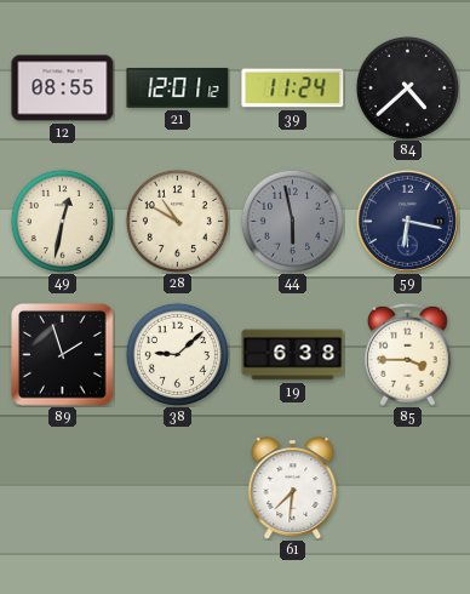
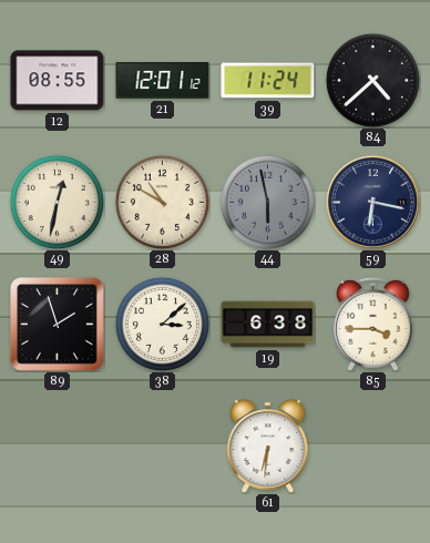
38: 9:08 -> 3:08 (162, 324)
61: 7:31 -> 6:31 (268, 445)
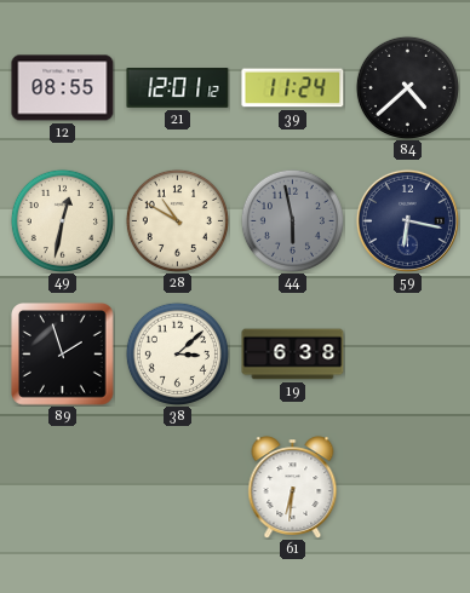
85: 3:45 -> none (372, 324)
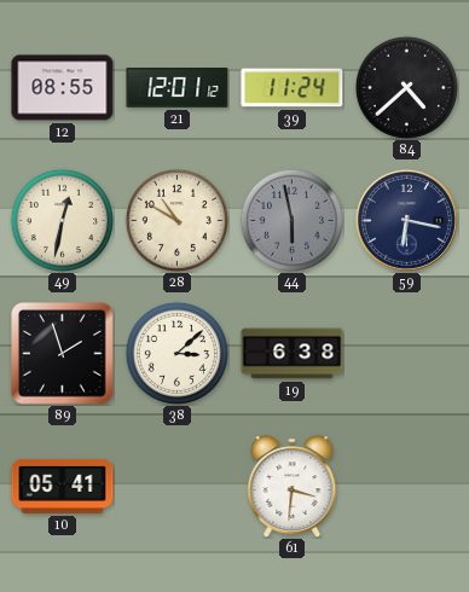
10: none -> 05:41 (63, 486)
61: 6:31 -> 3:31 (293, 486)
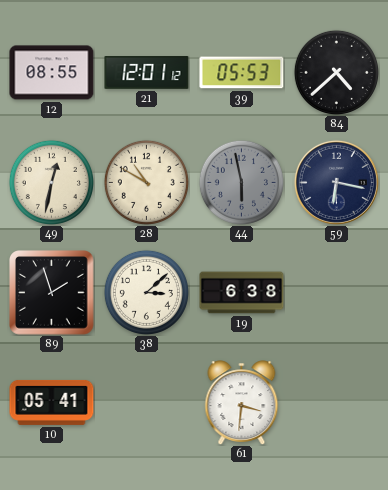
39: 11:24 -> 05:53 (242, 73)
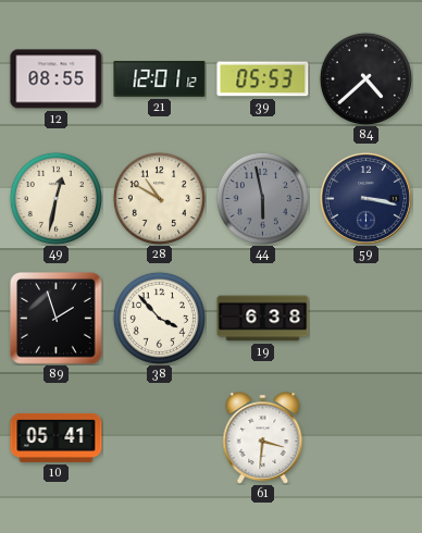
59: 6:17 -> 3:17 (365, 198)
38: 3:08 -> 3:53 (159, 318)
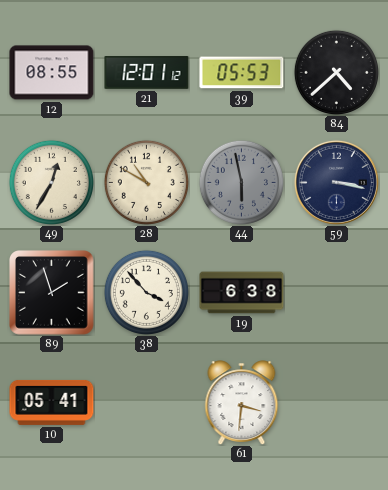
49: 12:32 -> 12:35 (51, 182)
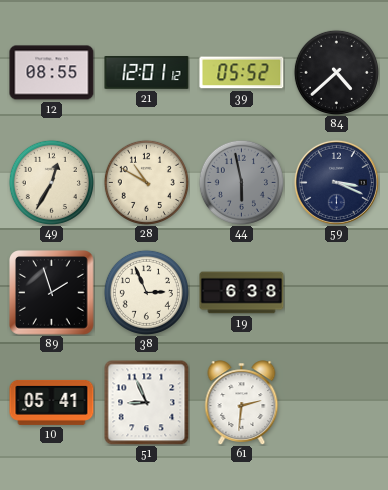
39: 05:53 -> 05:52 (242, 73)
59: 3:17 -> 3:19 (336, 182)
38: 3:53 -> 2:56 (146, 292)
51: none -> 8:56 (147, 403)
61: 3:31 -> 2:31 (242, 402)
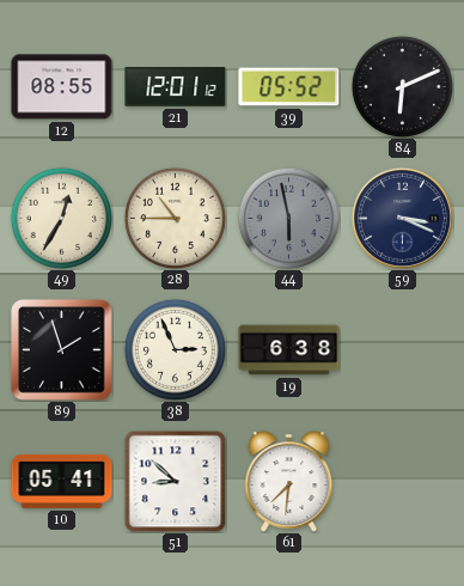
84: 4:38 -> 6:11 (402, 86)
28: 10:50 -> 10:45 (175, 218)
51: 8:56 -> 8:52 (176, 482)
61: 2:31 -> 7:31 (289, 481)
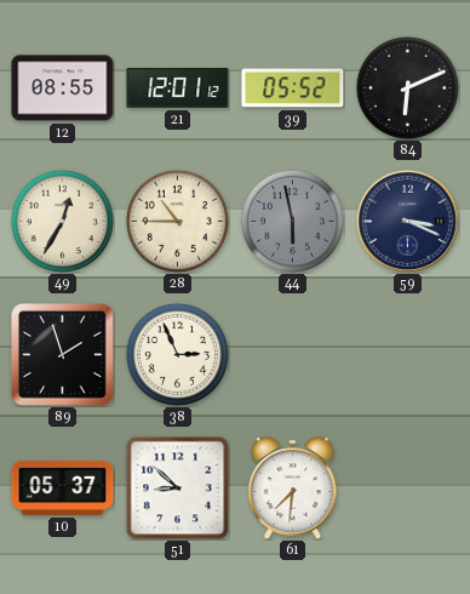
19: 6:38 -> none (289, 350)
10: 05:41 -> 05:37 (63, 487)
